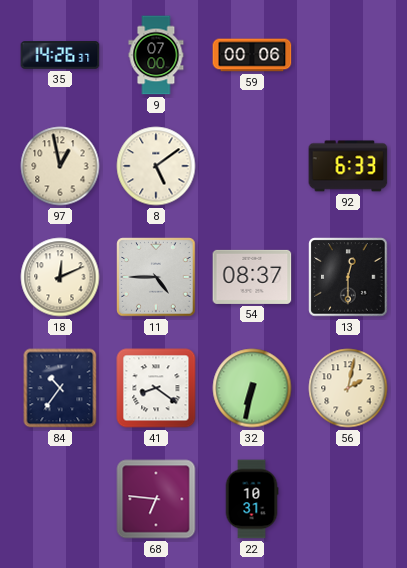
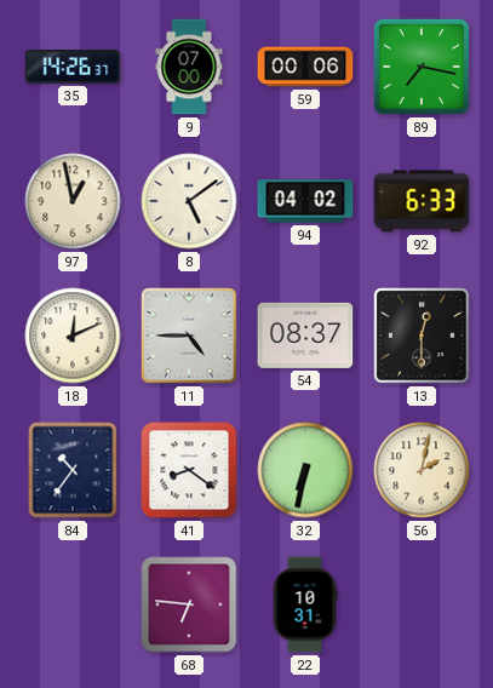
89: none -> 7:17 (422, 67)
94: none -> 04:02 (305, 201)
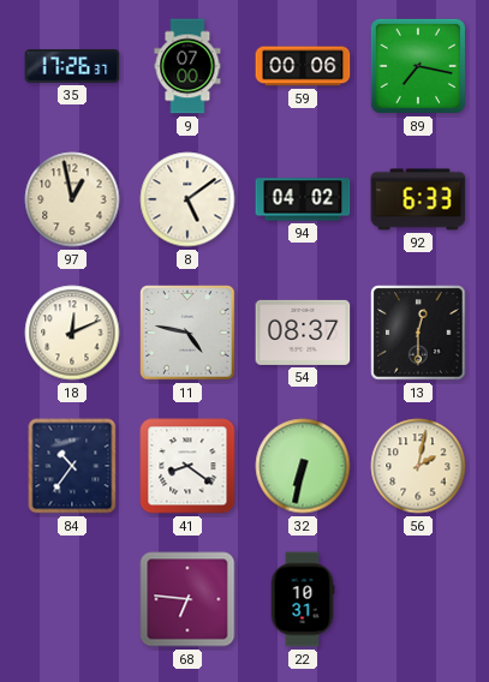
35: 14:26 -> 17:26 (72, 66)
11: 4:45 -> 4:47 (187, 333)
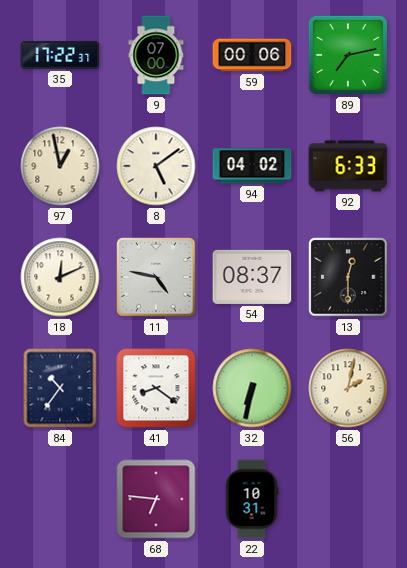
35: 17:26 -> 17:22 (60, 55)
89: 7:17 -> 7:13 (348, 55)
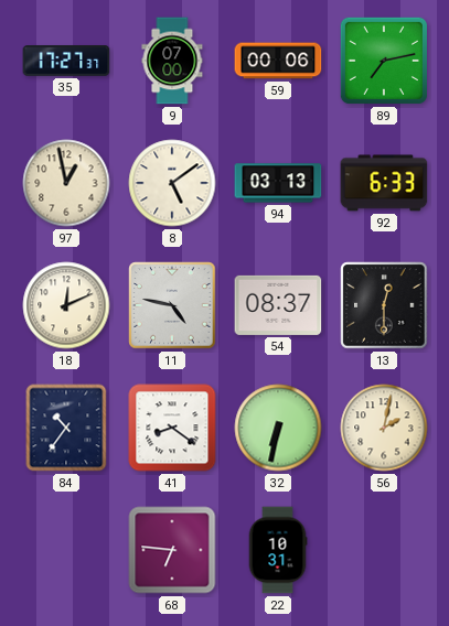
35: 17:22 -> 17:27 (66, 61)
94: 04:02 -> 03:13 (278, 183)
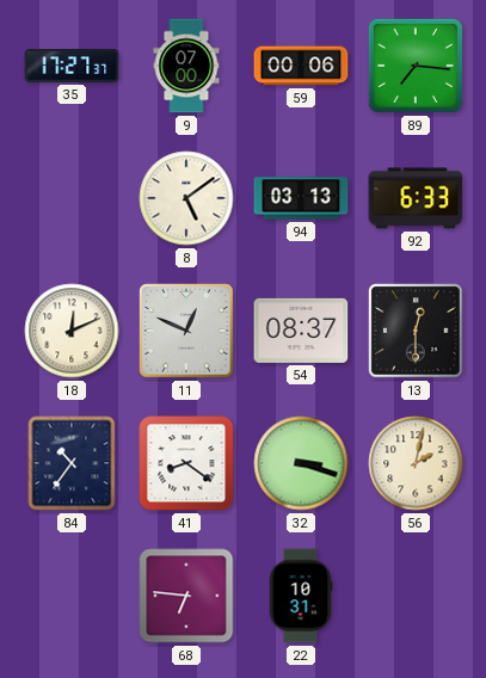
89: 7:13 -> 7:16 (416, 66)
97: 12:58 -> none (66, 183)
11: 4:47 -> 12:49 (186, 331)
32: 6:32 -> 3:18 (301, 463)
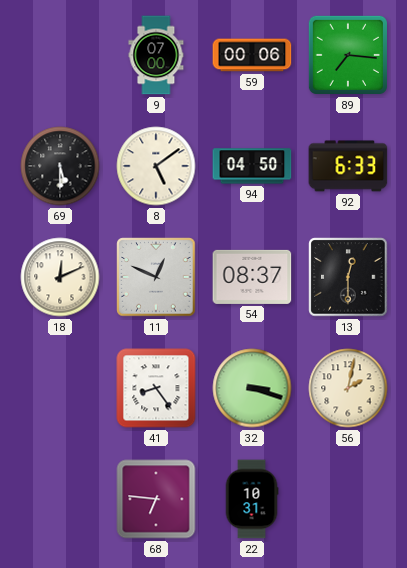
35: 17:27 -> none (72, 66)
69: none -> 5:30 (60, 166)
94: 03:13 -> 04:50 (252, 166)
84: 10:36 -> none (72, 463)
41: 8:21 -> 8:24 (156, 388)
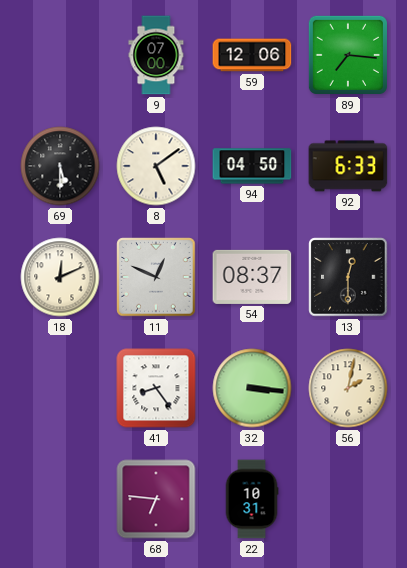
59: 00:06 -> 12:06 (252, 55)
32: 3:18 -> 3:16 (252, 388)
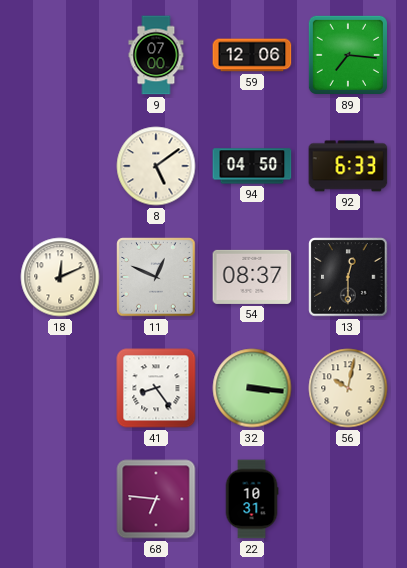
69: 5:30 -> none (60, 166)
56: 2:02 -> 10:02 (348, 388)
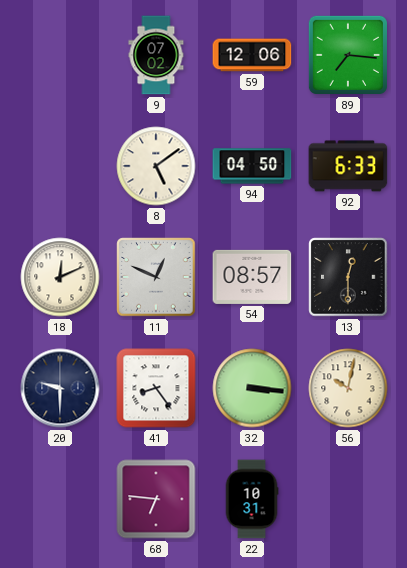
9: 07:00 -> 07:02 (156, 55)
54: 08:37 -> 08:57 (252, 277)
20: none -> 9:30 (60, 388)
